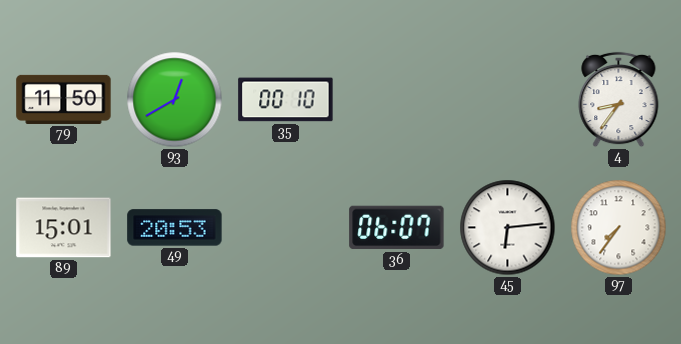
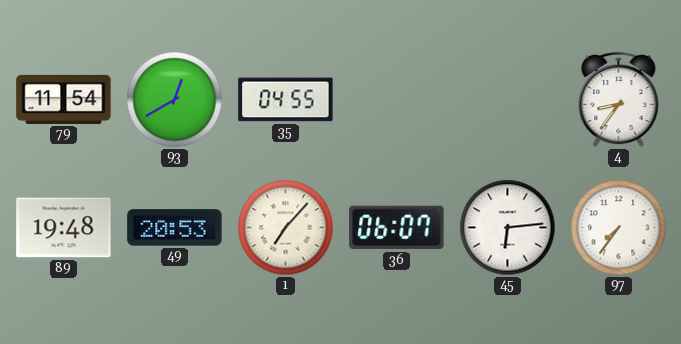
79: 11:50 -> 11:54 (64, 99)
35: 00:10 -> 04:55 (286, 100)
89: 15:01 -> 19:48 (64, 228)
1: none -> 7:07 (286, 228)
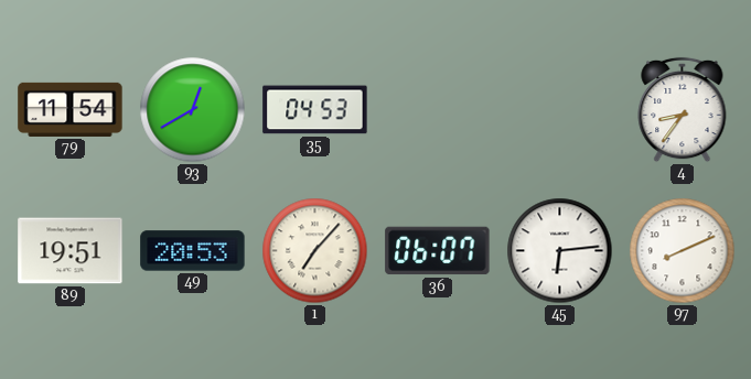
35: 04:55 -> 04:53 (315, 110)
89: 19:48 -> 19:51 (71, 251)
97: 7:36 -> 8:11 (683, 251)
